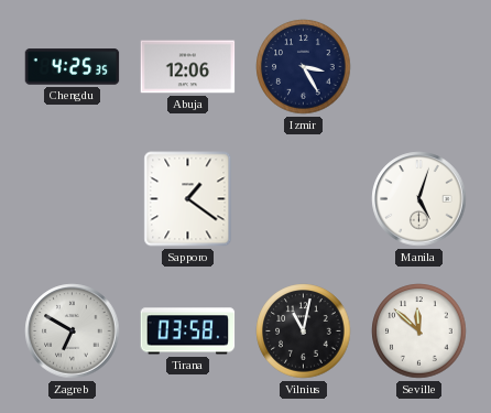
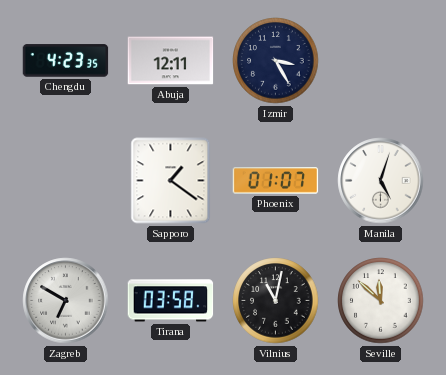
Chengdu: 4:25 -> 4:23 (66, 61)
Abuja: 12:06 -> 12:11 (171, 61)
Phoenix: none -> 01:07 (276, 181)
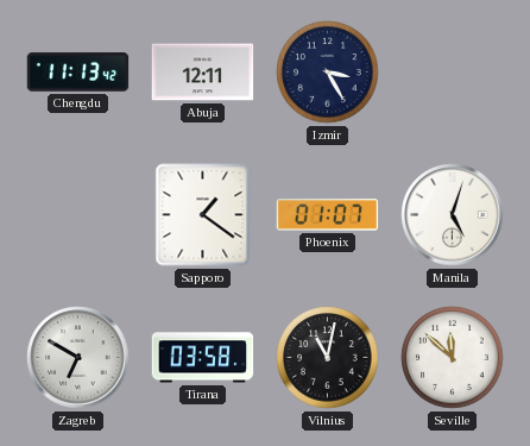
Chengdu: 4:23 -> 11:13 (78, 73)
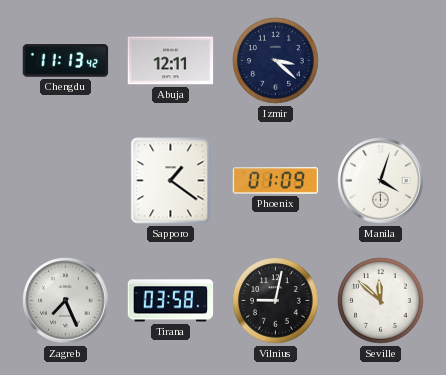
Izmir: 3:25 -> 3:22 (276, 61)
Phoenix: 01:07 -> 01:09 (276, 181)
Manila: 5:03 -> 4:03 (381, 181)
Zagreb: 6:50 -> 7:26 (66, 301)
Vilnius: 11:02 -> 9:02 (276, 301)
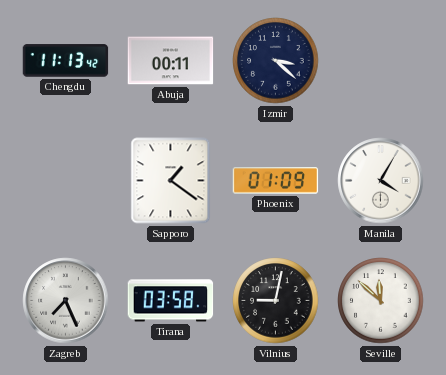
Abuja: 12:11 -> 00:11 (171, 61)
Manila: 4:03 -> 4:05 (381, 181)
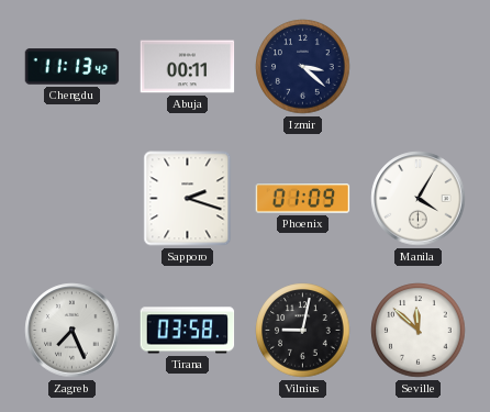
Sapporo: 1:21 -> 2:18 (188, 199)
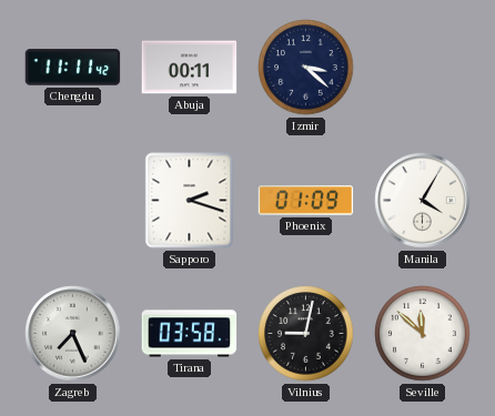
Chengdu: 11:13 -> 11:11 (73, 68)
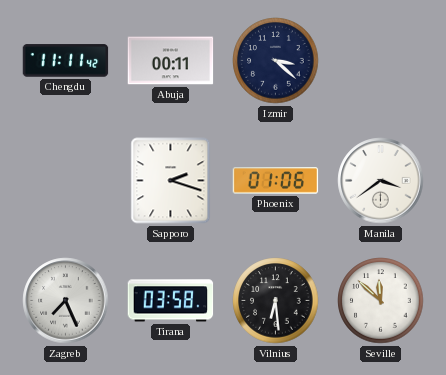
Phoenix: 01:09 -> 01:06 (276, 181)
Manila: 4:05 -> 3:39 (381, 181)
Vilnius: 9:02 -> 6:29 (276, 301)
